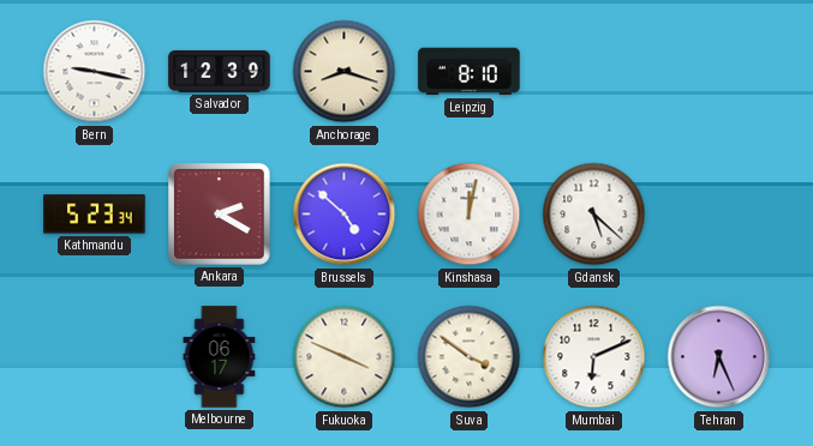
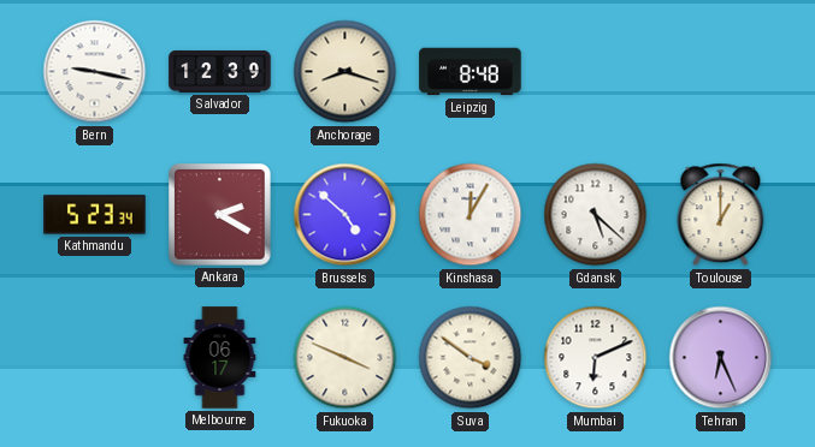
Leipzig: 8:10 -> 8:48 (471, 72)
Kinshasa: 12:02 -> 12:05 (471, 215)
Toulouse: none -> 1:00 (721, 215)
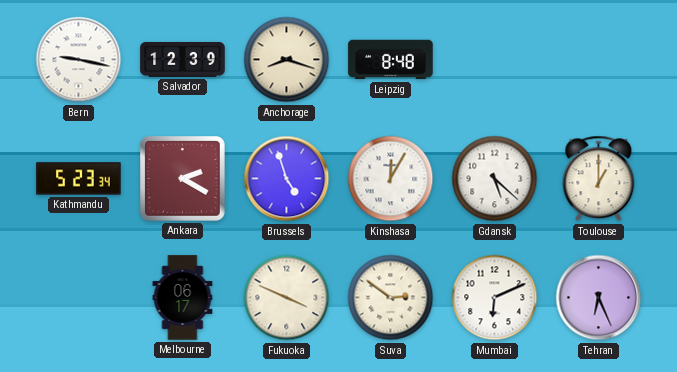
Brussels: 4:52 -> 4:57 (287, 179)
Suva: 3:51 -> 2:51 (391, 298)
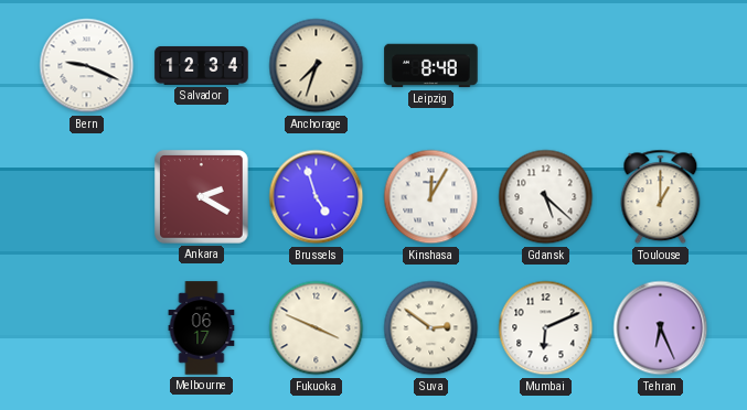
Bern: 9:17 -> 9:19 (87, 66)
Salvador: 12:39 -> 12:34 (202, 65)
Anchorage: 8:18 -> 7:33 (317, 66)
Kathmandu: 5:23 -> none (79, 179)
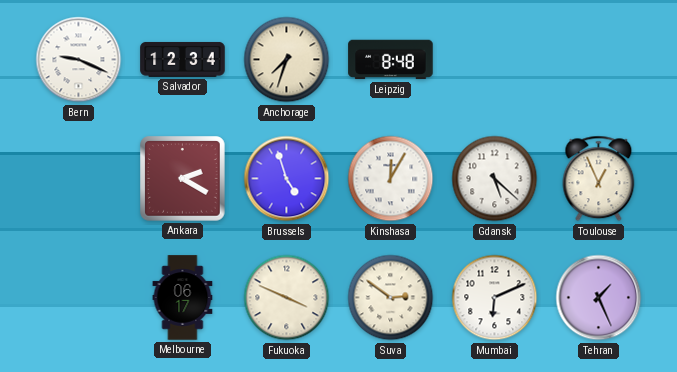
Toulouse: 1:00 -> 12:56 (599, 179)
Tehran: 6:26 -> 1:26 (599, 298)
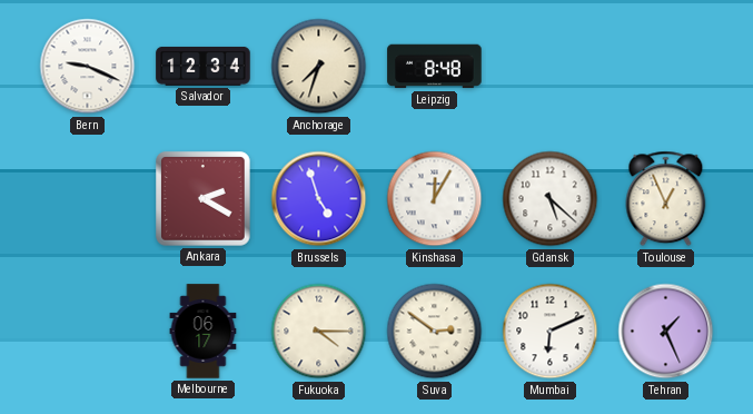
Fukuoka: 3:49 -> 4:15 (319, 332)
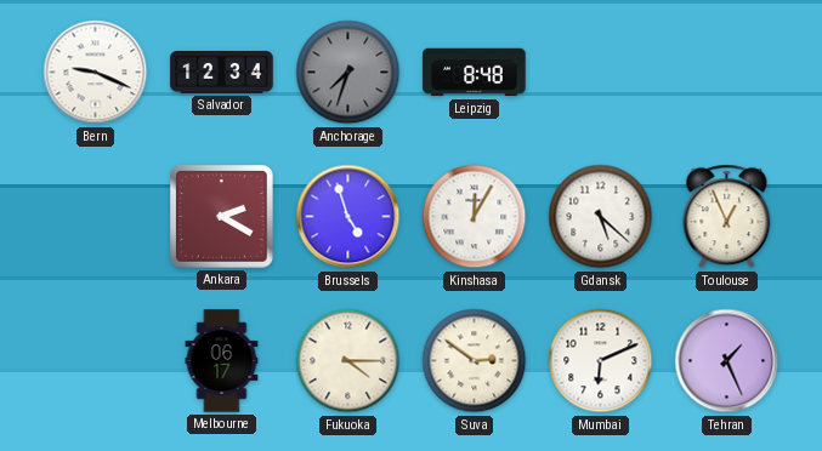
Anchorage dial: cream -> grey (348, 73)
